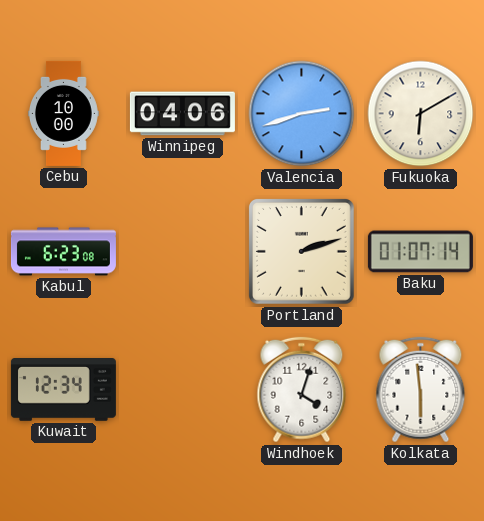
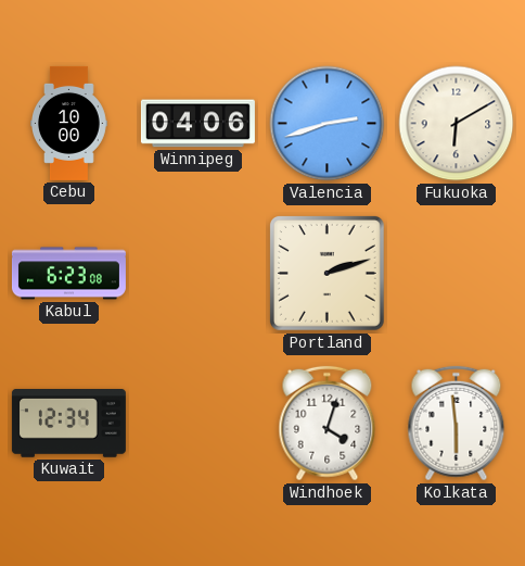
Baku: 01:07 -> none (420, 252)
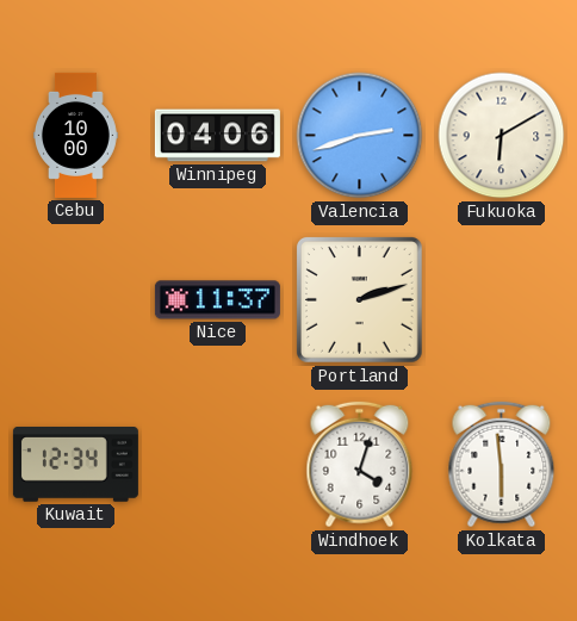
Kabul: 6:23 -> none (68, 274)
Nice: none -> 11:37 (217, 300)
